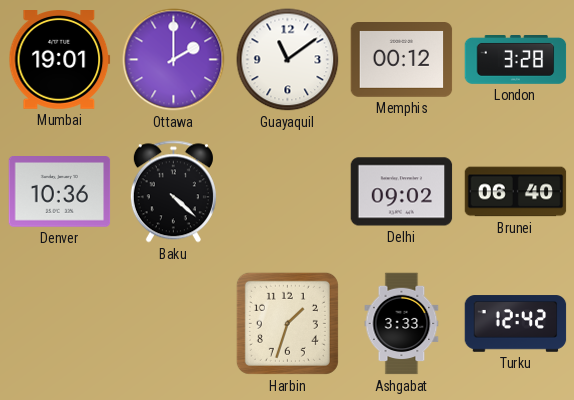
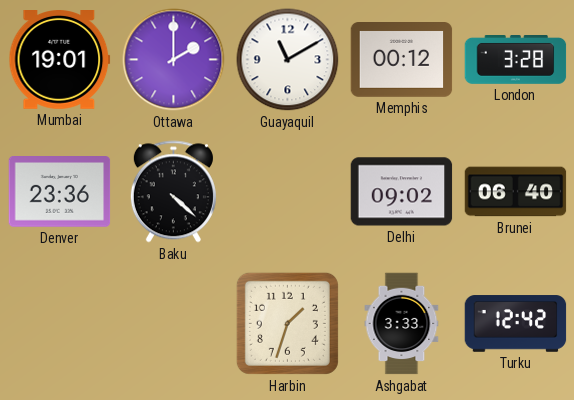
Guayaquil: 11:09 -> 11:10 (288, 60)
Denver: 10:36 -> 23:36 (60, 192)
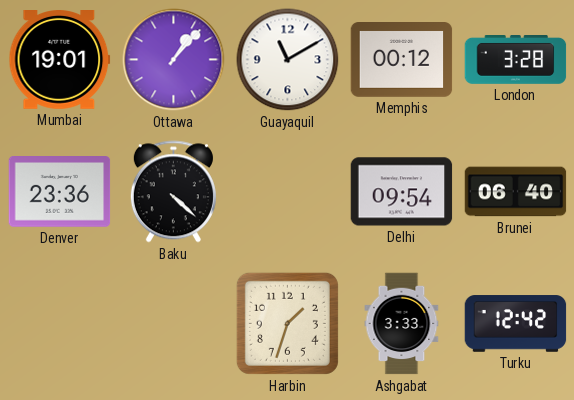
Ottawa: 2:00 -> 1:07 (174, 60)
Delhi: 09:02 -> 09:54 (402, 192)
